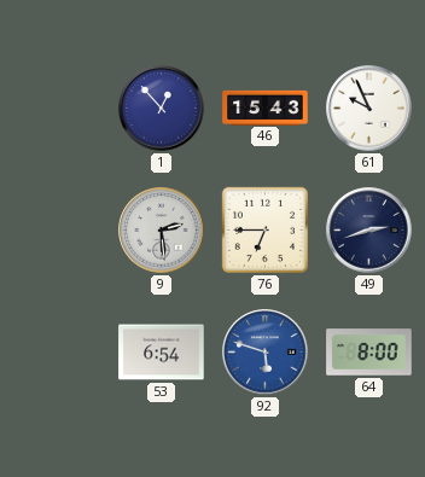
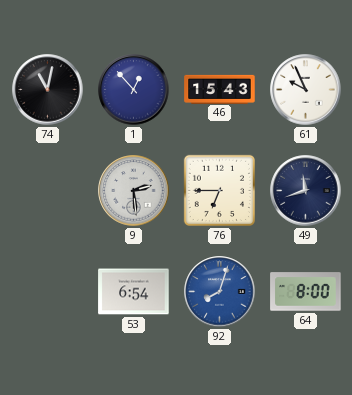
74: none -> 11:02 (48, 90)
49: 2:42 -> 11:42 (306, 191)
92: 5:48 -> 8:03 (220, 292)
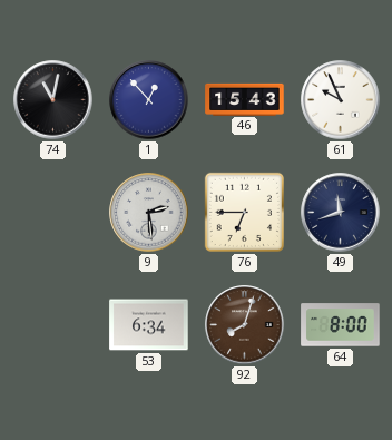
53: 6:54 -> 6:34 (149, 325)
92 dial: blue -> brown (245, 325)
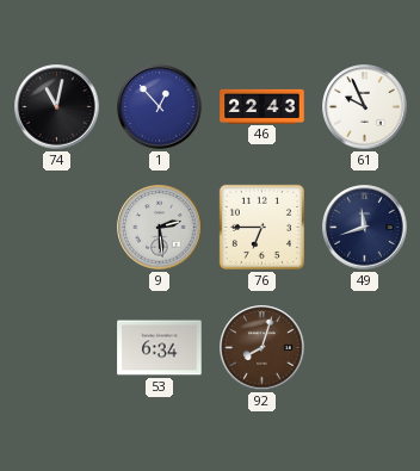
46: 15:43 -> 22:43 (262, 106)
64: 8:00 -> none (341, 325)
